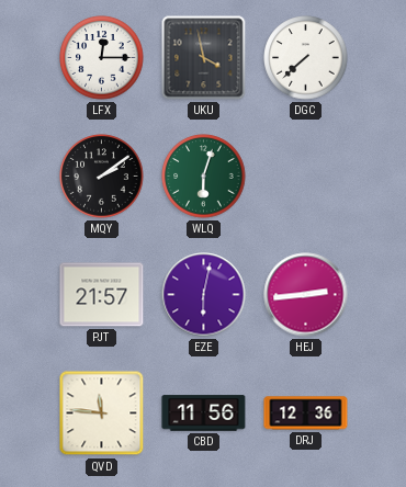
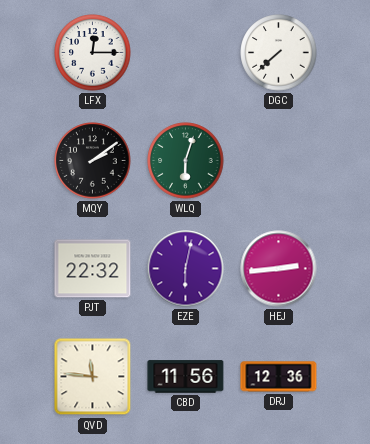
UKU: 3:58 -> none (204, 58)
PJT: 21:57 -> 22:32 (93, 269)
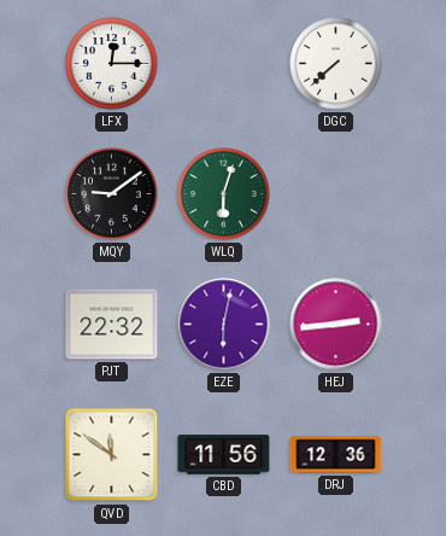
MQY: 2:09 -> 9:09 (112, 194)
QVD: 11:46 -> 11:51 (112, 455)
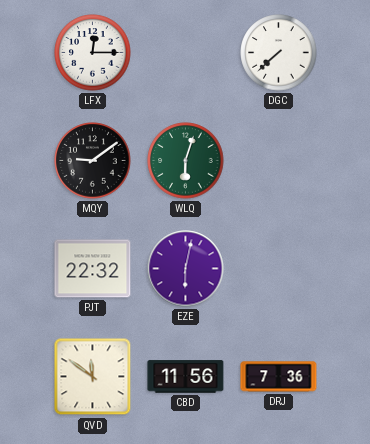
HEJ: 2:44 -> none (336, 325)
DRJ: 12:36 -> 7:36 (279, 377)
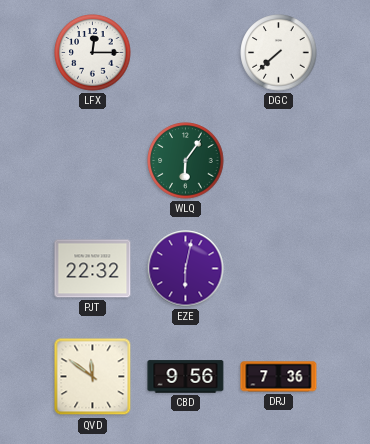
MQY: 9:09 -> none (93, 161)
WLQ: 6:03 -> 6:06 (186, 161)
CBD: 11:56 -> 9:56 (186, 377)
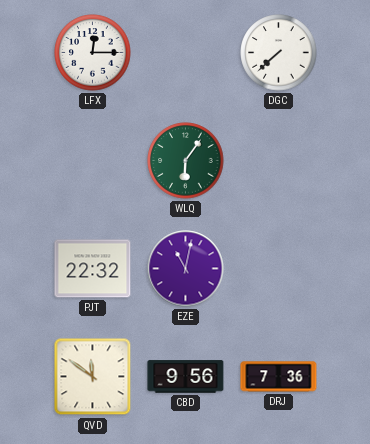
EZE: 6:02 -> 11:02 (186, 269)
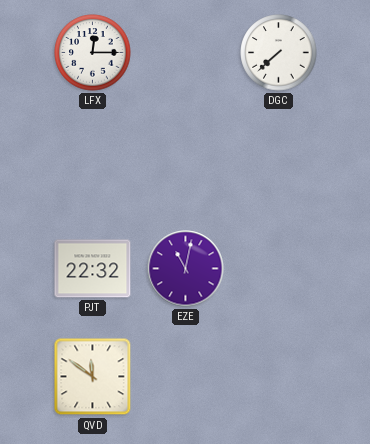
WLQ: 6:06 -> none (186, 161)
CBD: 9:56 -> none (186, 377)
DRJ: 7:36 -> none (279, 377)
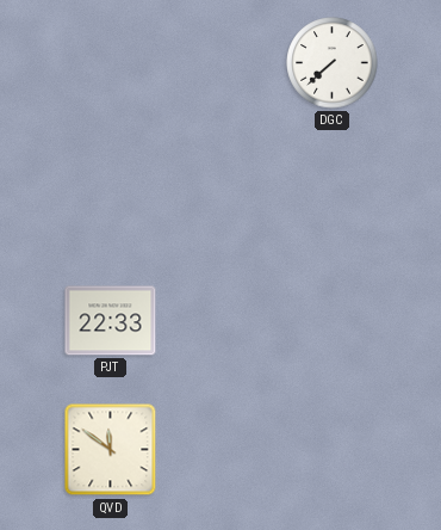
LFX: 12:15 -> none (93, 53)
PJT: 22:32 -> 22:33 (111, 321)
EZE: 11:02 -> none (186, 269)
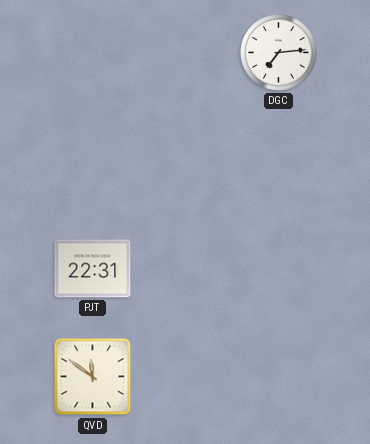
DGC: 7:38 -> 7:14 (279, 53)
PJT: 22:33 -> 22:31 (93, 269)
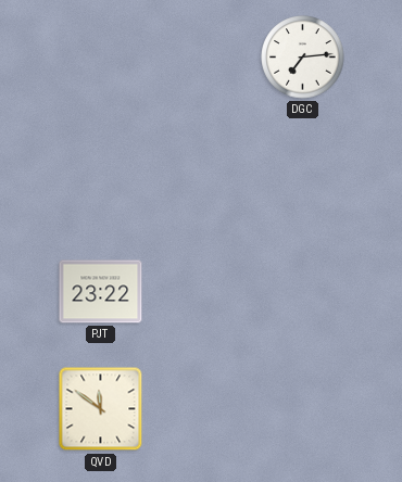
PJT: 22:31 -> 23:22 (101, 292)
